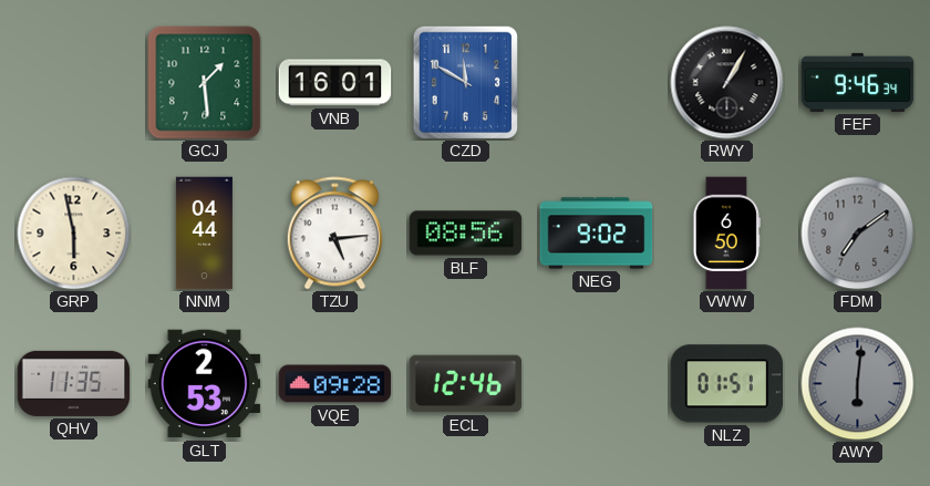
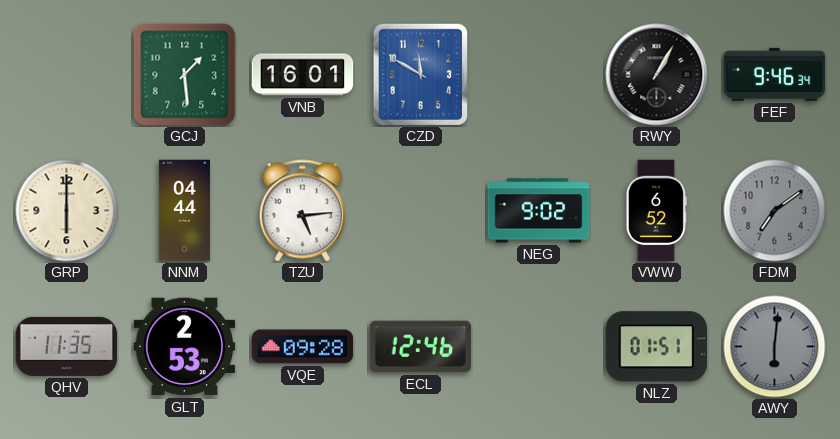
GRP: 5:58 -> 6:00 (67, 211)
BLF: 08:56 -> none (466, 234)
VWW: 6:50 -> 6:52 (656, 211)
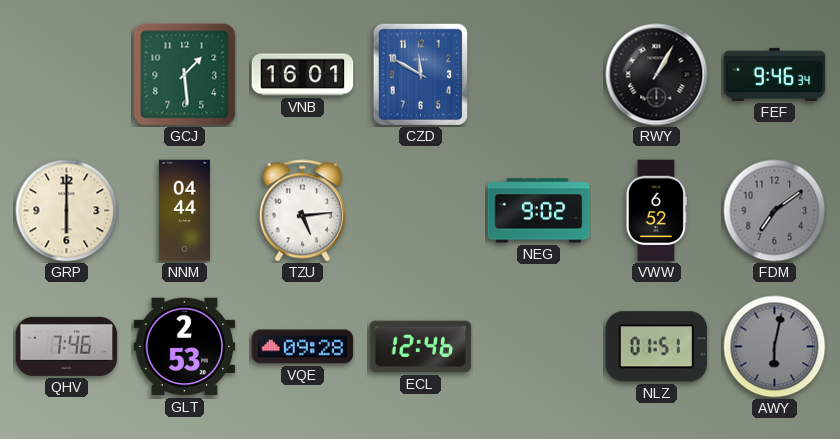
QHV: 11:35 -> 7:46 (67, 346)
AWY: 6:01 -> 6:02 (775, 347)
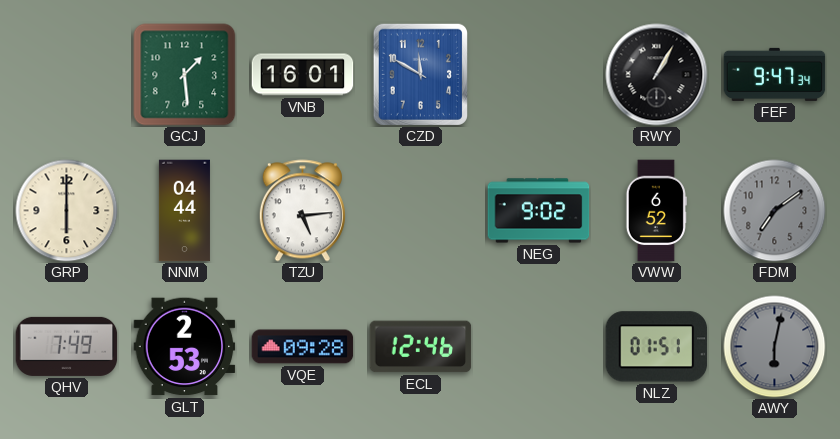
FEF: 9:46 -> 9:47 (775, 74)
QHV: 7:46 -> 7:49 (67, 346)
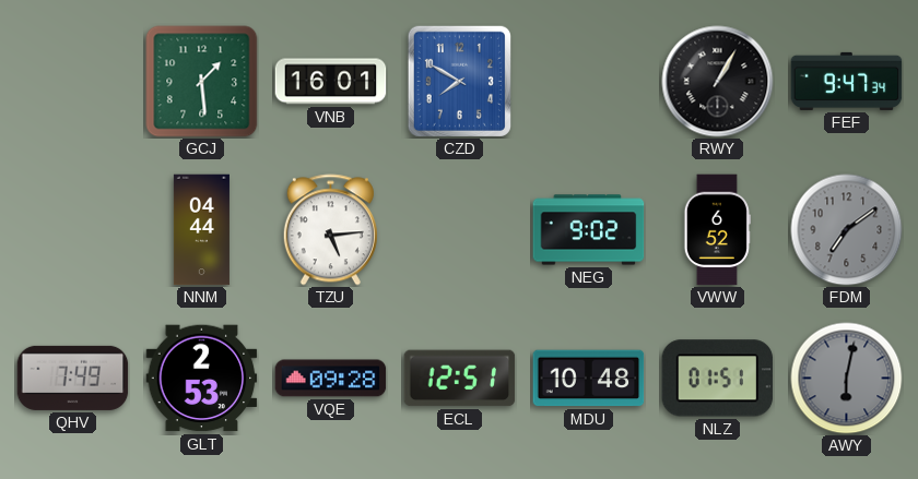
CZD: 11:50 -> 7:50 (459, 81)
GRP: 6:00 -> none (67, 211)
ECL: 12:46 -> 12:51 (460, 379)
MDU: none -> 10:48 (589, 379)
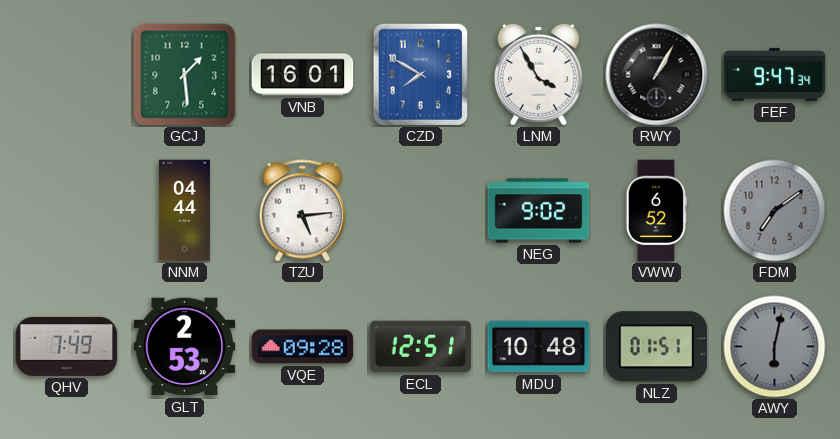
LNM: none -> 3:55 (538, 74)
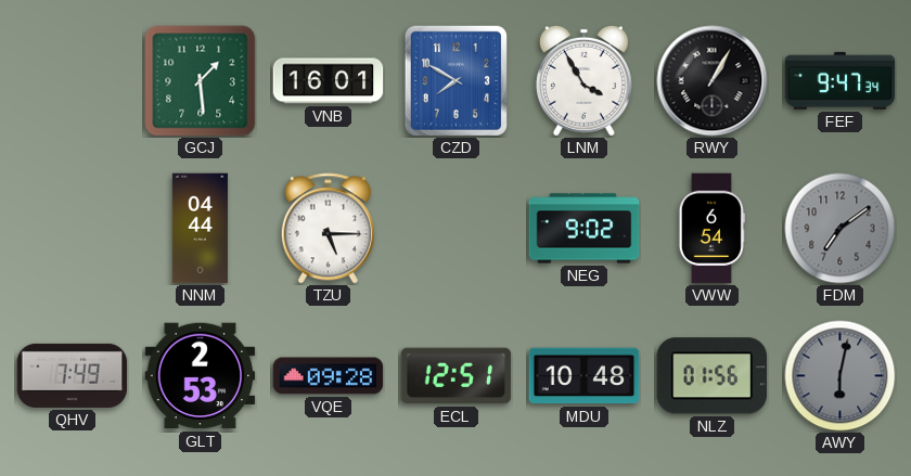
TZU: 5:14 -> 5:15 (328, 229)
VWW: 6:52 -> 6:54 (711, 229)
NLZ: 01:51 -> 01:56 (713, 376)
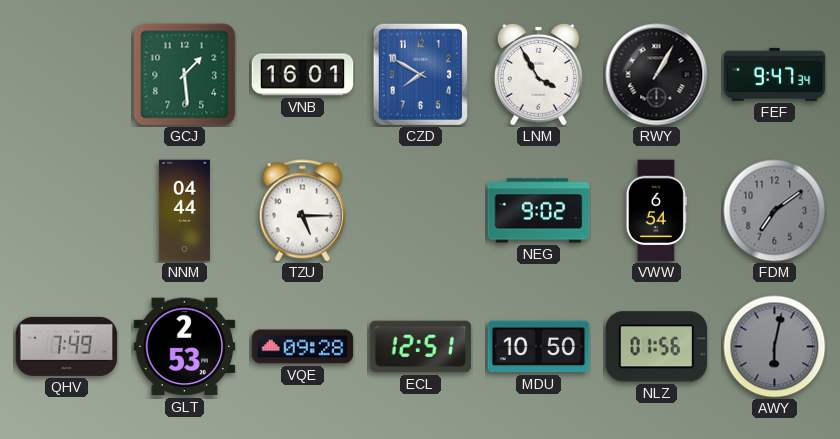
MDU: 10:48 -> 10:50 (539, 347)
